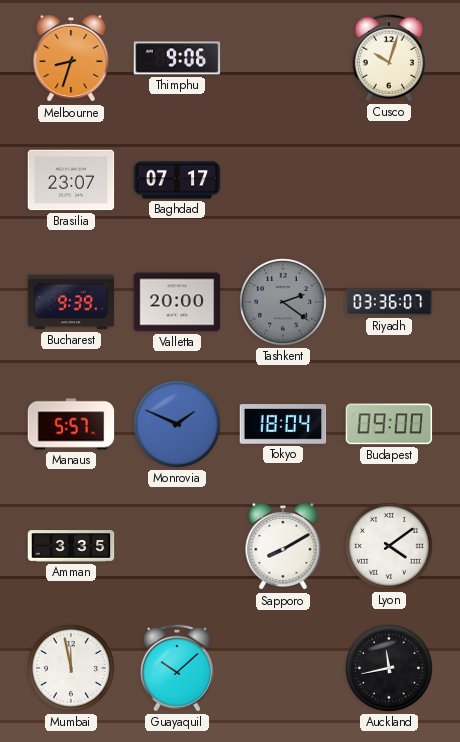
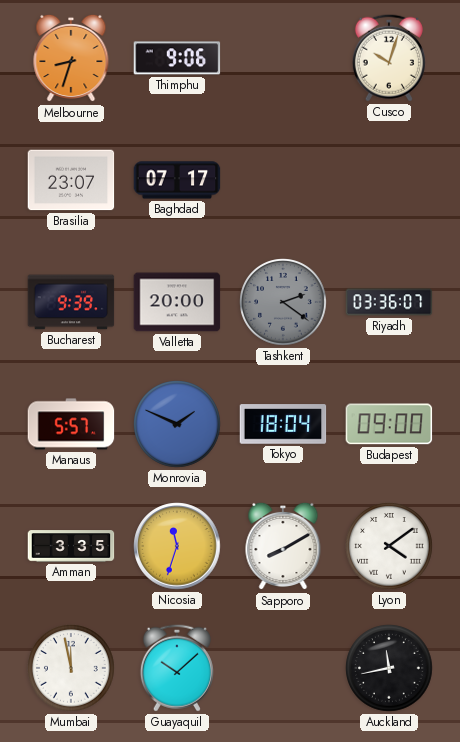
Nicosia: none -> 11:33 (177, 546)
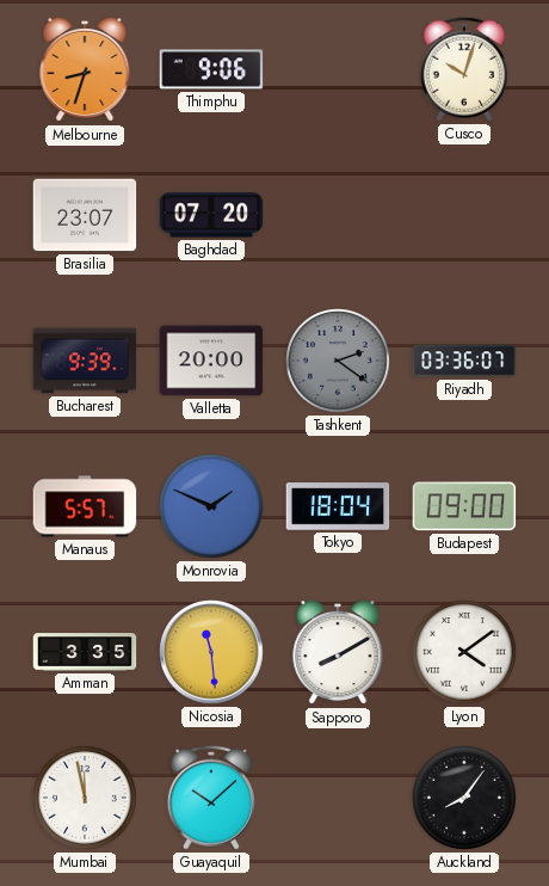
Baghdad: 07:17 -> 07:20 (211, 215)
Nicosia: 11:33 -> 11:29 (211, 652)
Auckland: 11:43 -> 8:06 (464, 798)
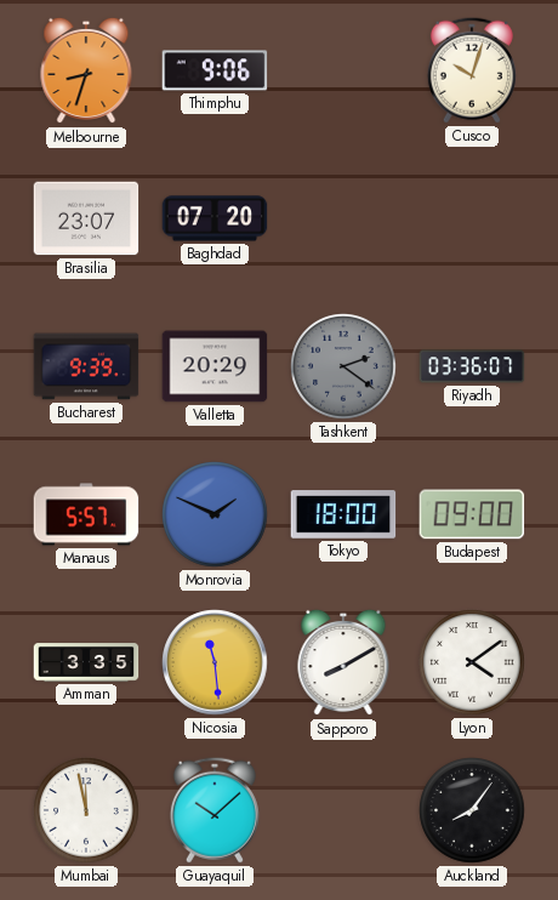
Valletta: 20:00 -> 20:29 (215, 366)
Tokyo: 18:04 -> 18:00 (343, 514)
